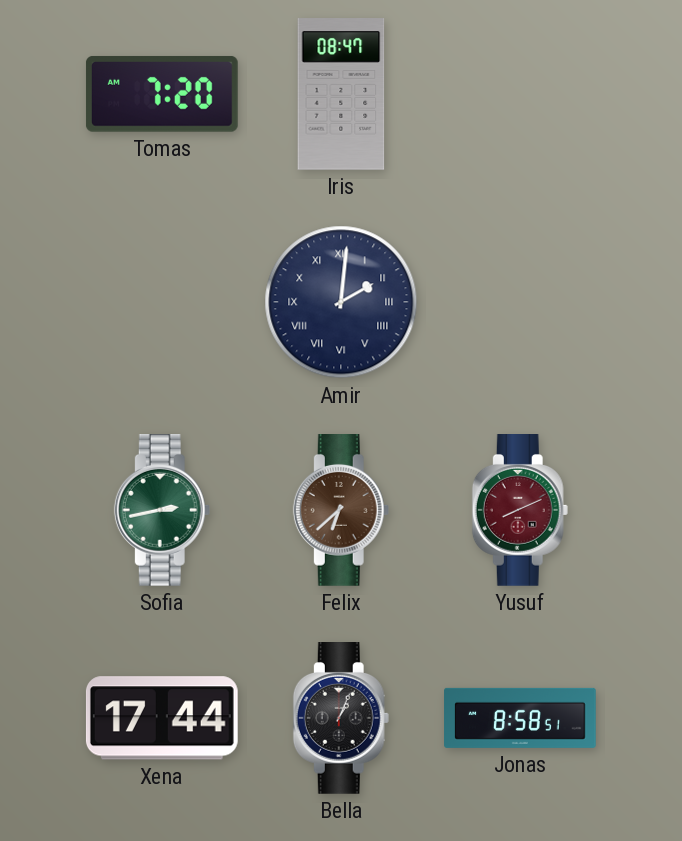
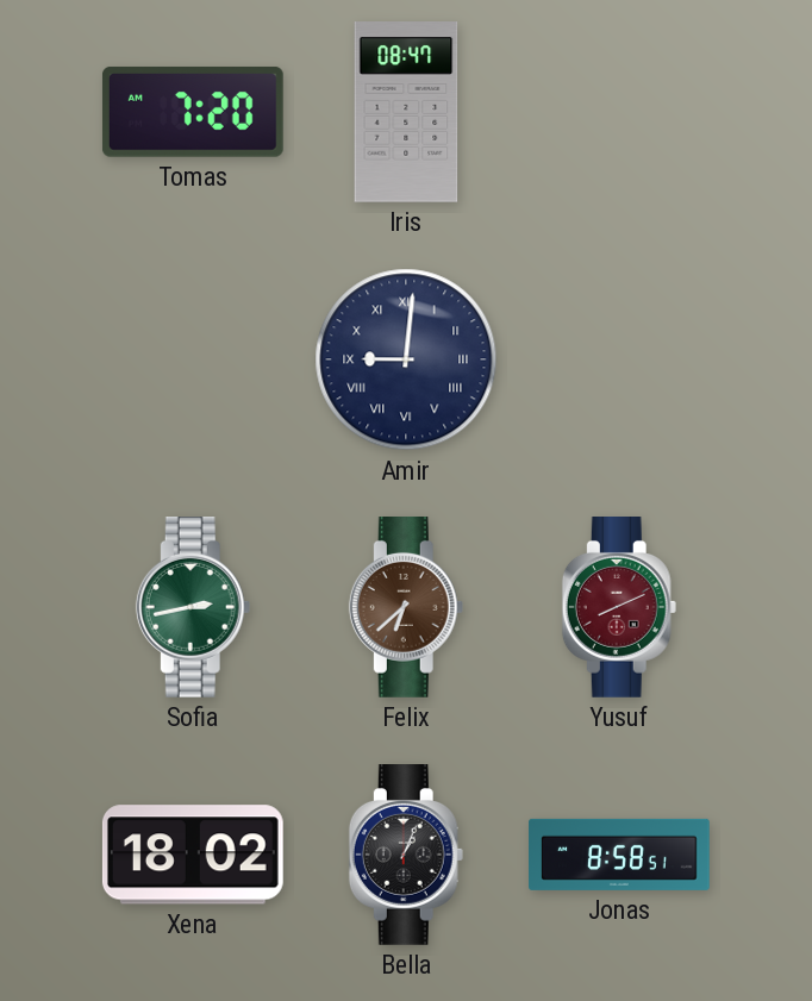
Amir: 2:01 -> 9:01 (406, 359)
Xena: 17:44 -> 18:02 (193, 855)
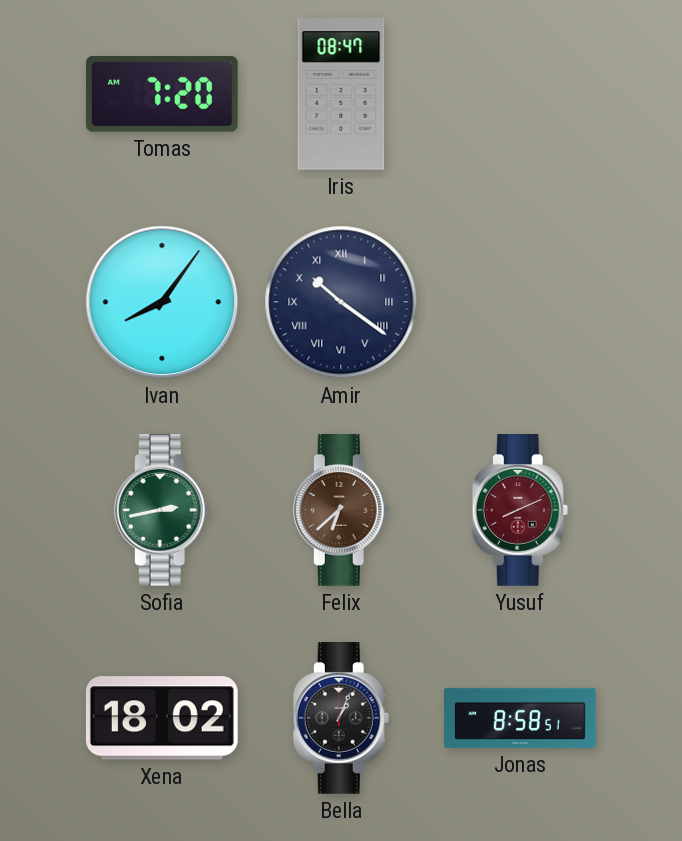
Ivan: none -> 8:06 (162, 302)
Amir: 9:01 -> 10:21 (341, 302)
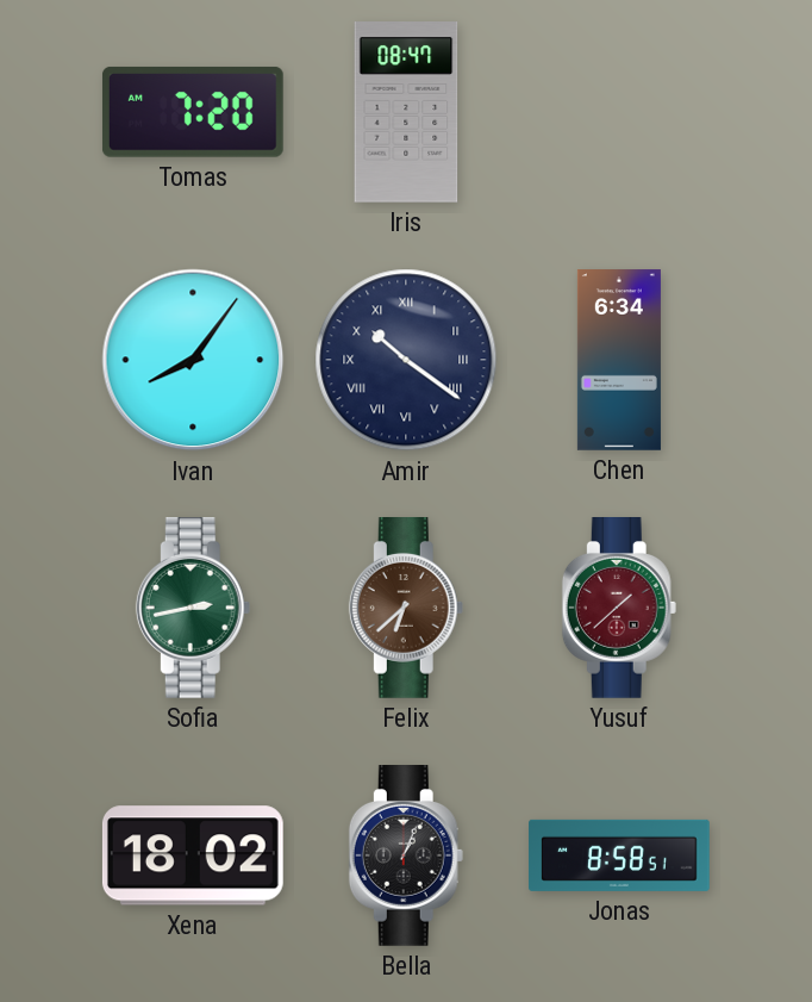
Chen: none -> 6:34 (619, 360)
Yusuf: 8:11 -> 1:38 (619, 609)
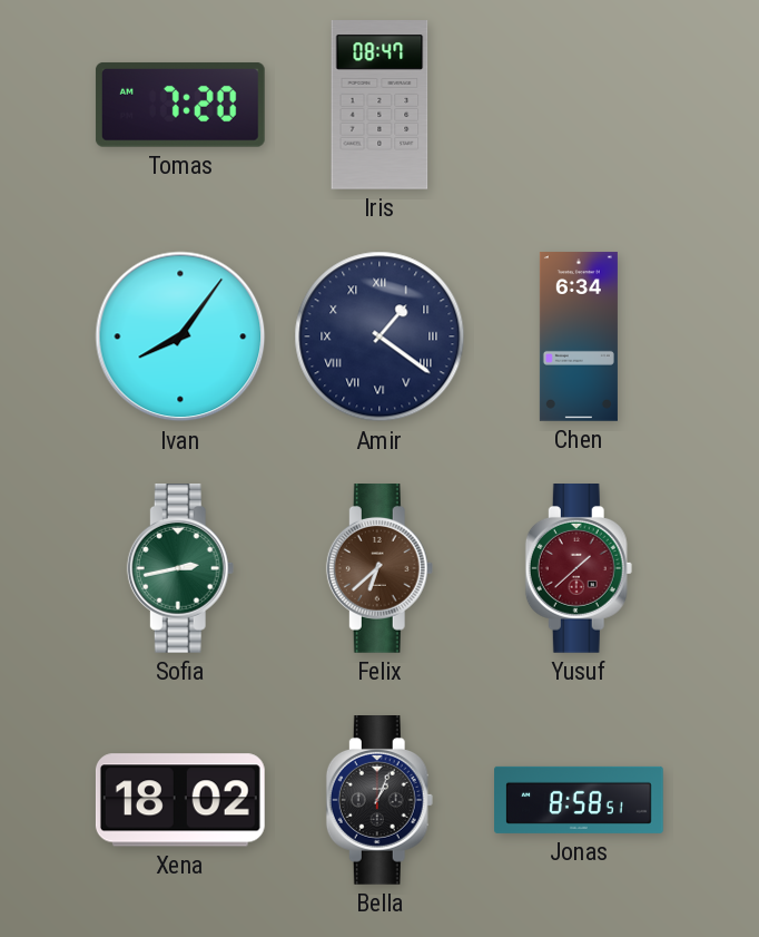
Amir: 10:21 -> 1:21 (379, 336)
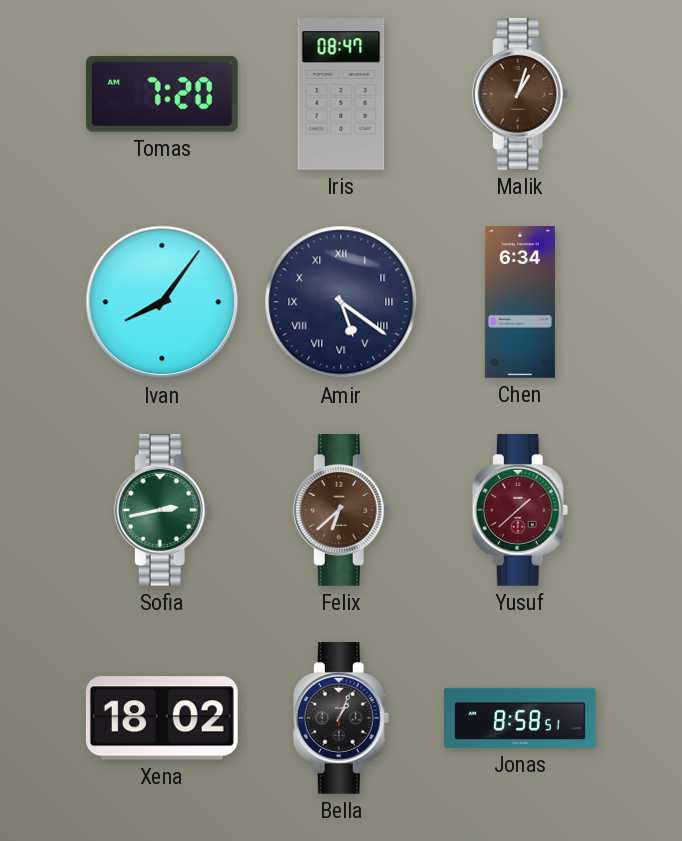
Malik: none -> 1:03 (520, 95)
Amir: 1:21 -> 5:21 (341, 302)
